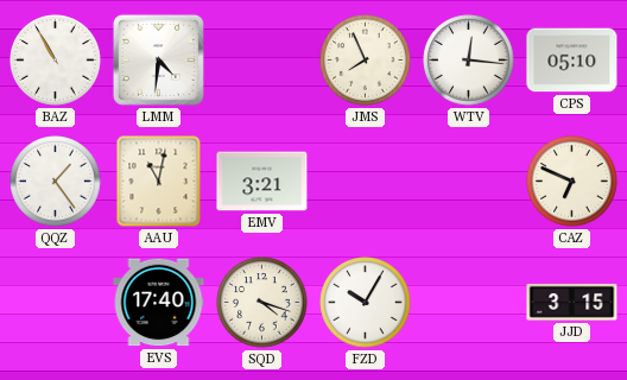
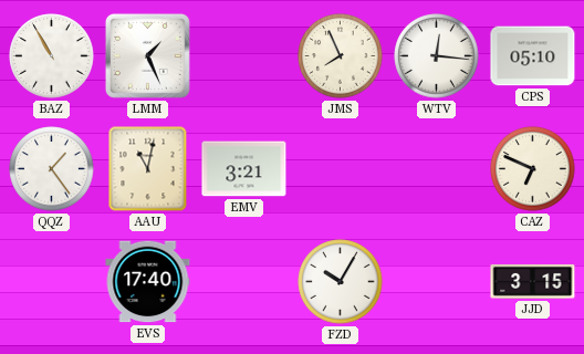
LMM: 4:31 -> 1:26 (147, 55)
SQD: 4:18 -> none (262, 303)
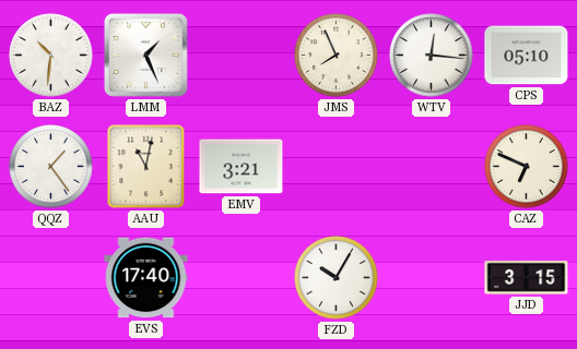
BAZ: 10:55 -> 10:31 (51, 56)
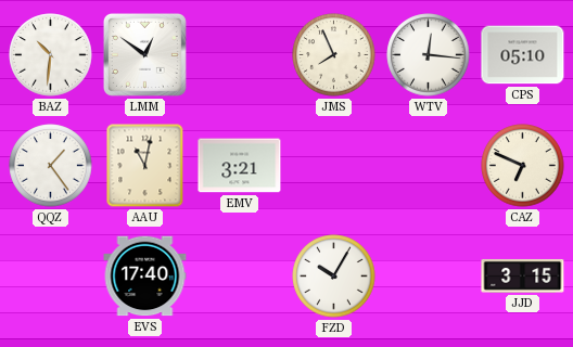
LMM: 1:26 -> 12:51 (144, 54)
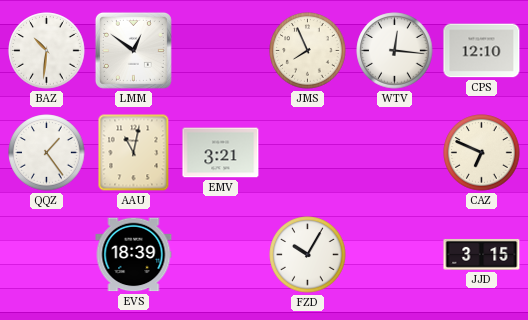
CPS: 05:10 -> 12:10 (482, 51)
EVS: 17:40 -> 18:39 (134, 255)
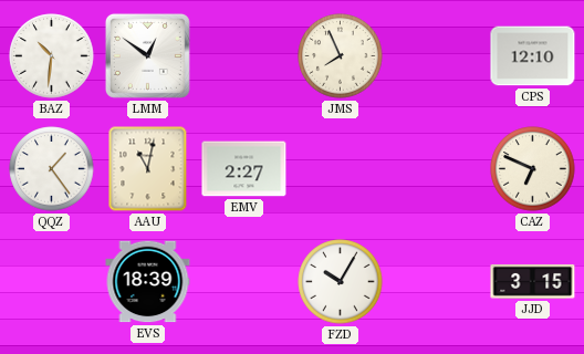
WTV: 12:16 -> none (395, 51)
EMV: 3:21 -> 2:27 (244, 169)
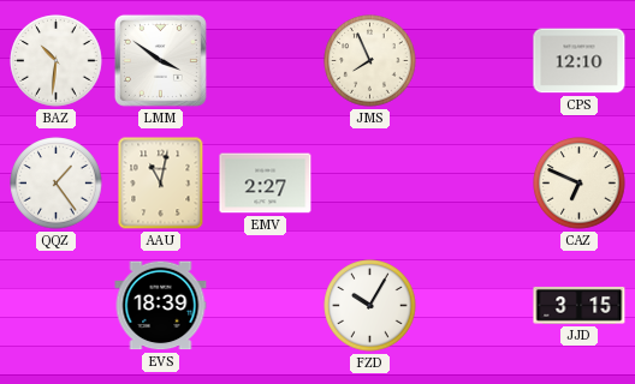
LMM: 12:51 -> 3:51 (160, 60)
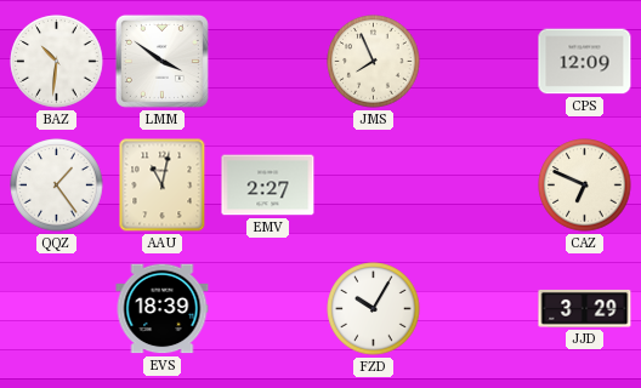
CPS: 12:10 -> 12:09 (585, 62)
JJD: 3:15 -> 3:29 (585, 309)
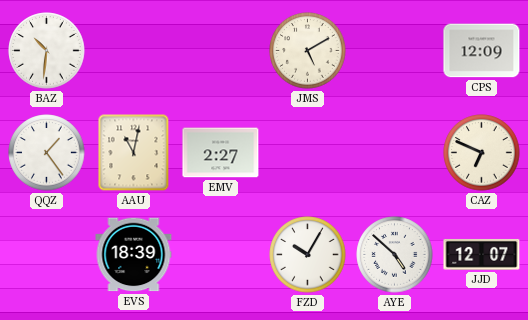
LMM: 3:51 -> none (161, 61)
JMS: 7:56 -> 5:10 (308, 51)
AYE: none -> 4:52 (395, 255)
JJD: 3:29 -> 12:07 (482, 255)
